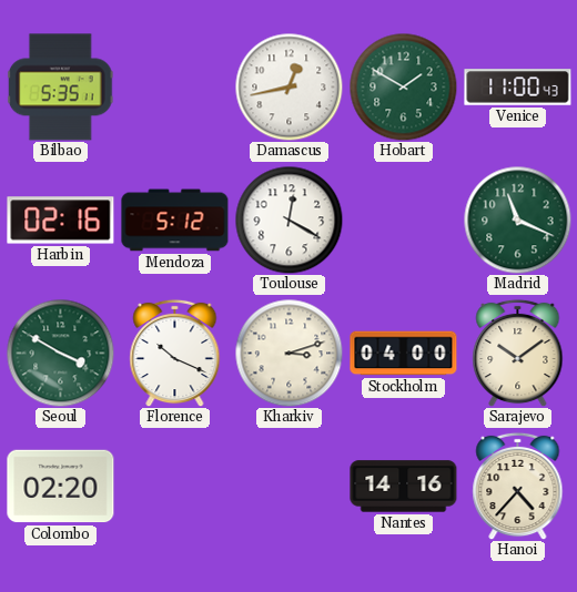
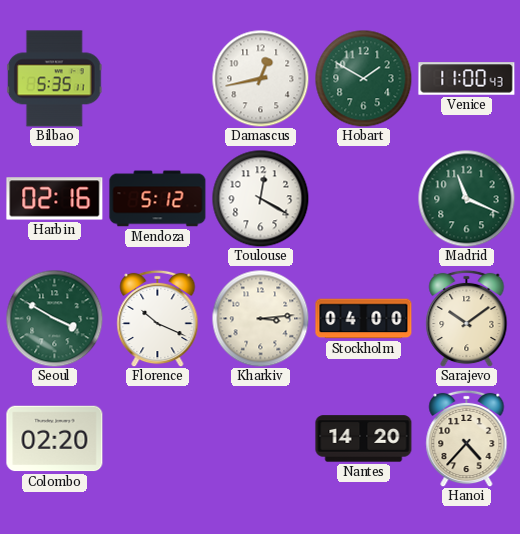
Kharkiv: 3:12 -> 3:14 (260, 318)
Nantes: 14:16 -> 14:20 (364, 439)
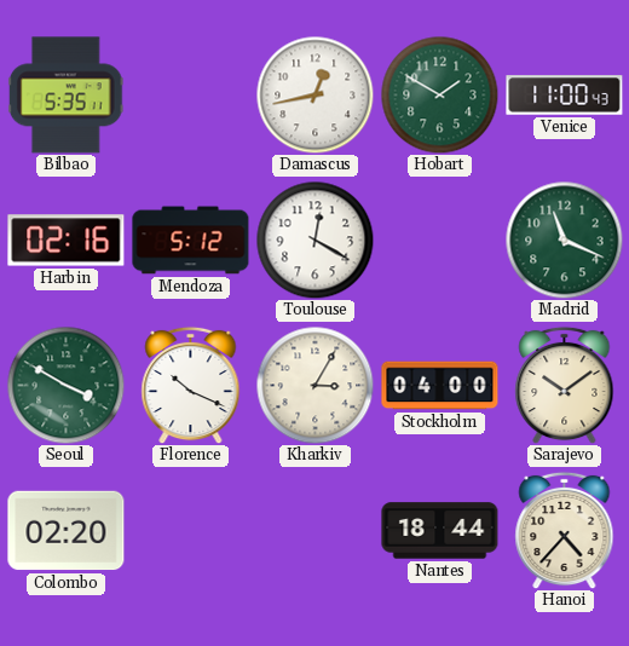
Kharkiv: 3:14 -> 3:05 (314, 385)
Nantes: 14:20 -> 18:44 (440, 531)
